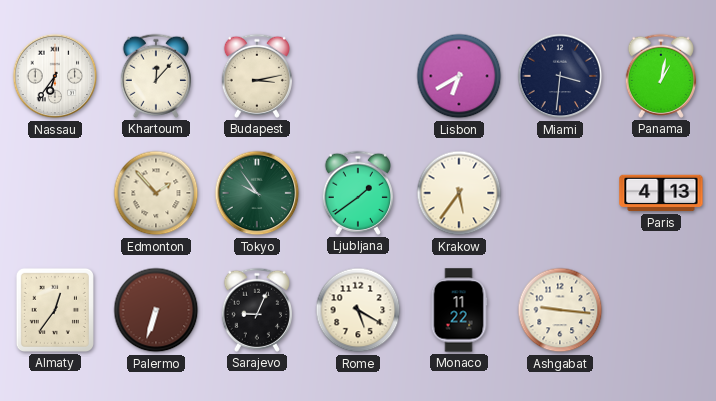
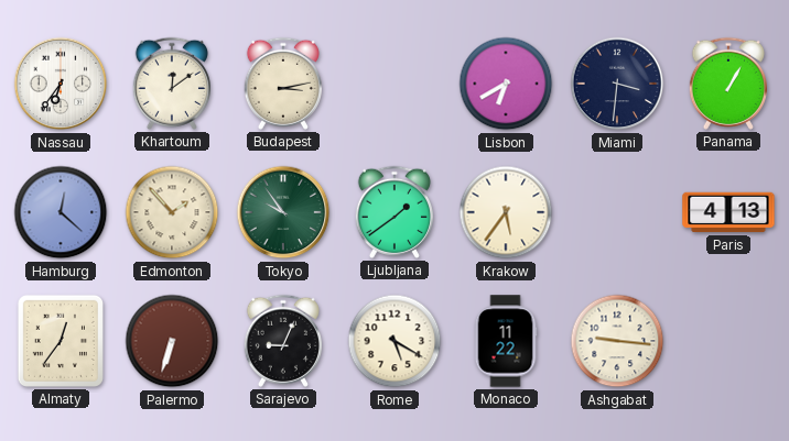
Khartoum: 12:07 -> 12:09 (172, 84)
Panama: 1:02 -> 1:05 (728, 84)
Hamburg: none -> 12:22 (61, 212)
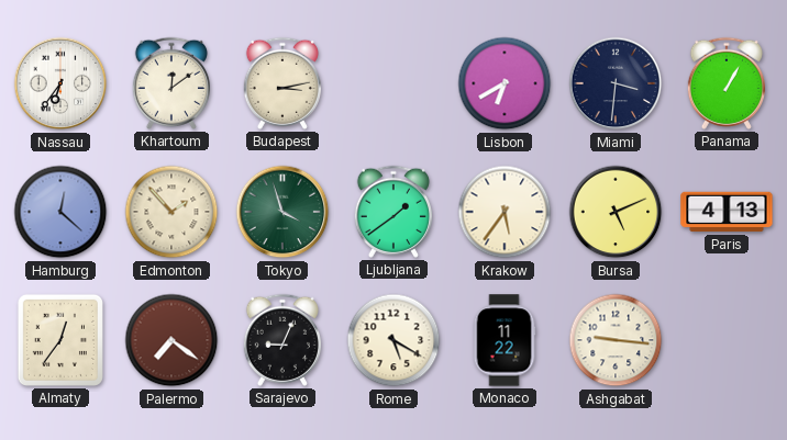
Tokyo: 9:54 -> 3:57 (282, 212)
Bursa: none -> 5:11 (616, 212)
Palermo: 6:33 -> 7:21 (171, 340)
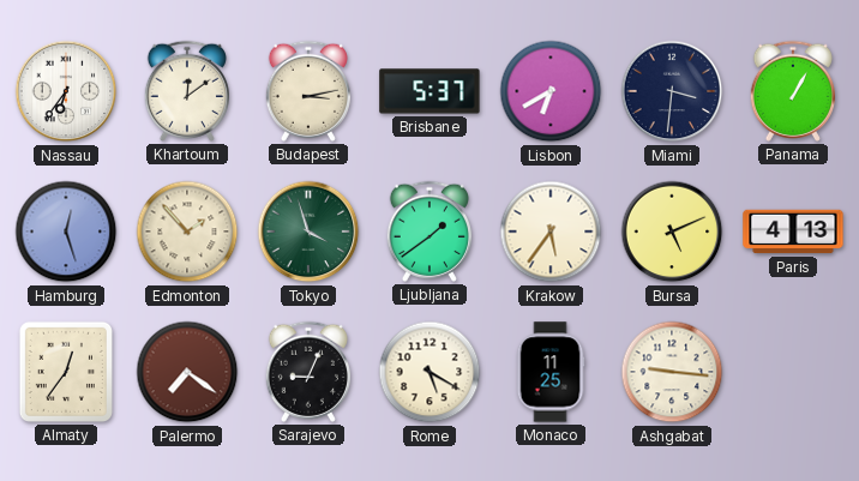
Brisbane: none -> 5:37 (429, 91)
Hamburg: 12:22 -> 12:27 (66, 232)
Monaco: 11:22 -> 11:25 (551, 372)
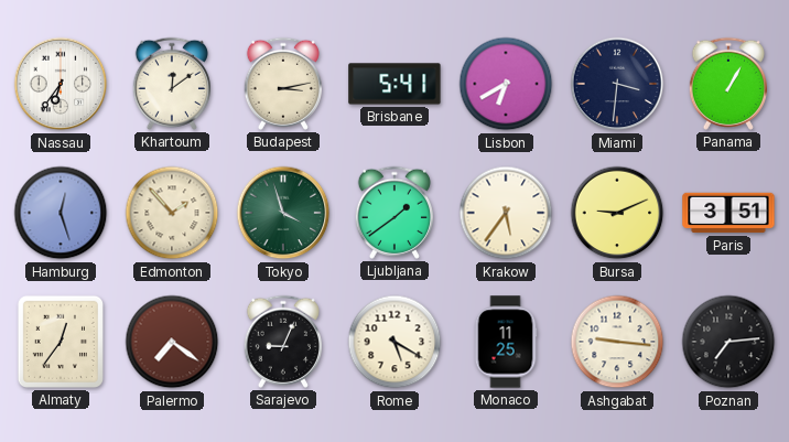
Brisbane: 5:37 -> 5:41 (394, 84)
Bursa: 5:11 -> 9:11 (617, 213)
Paris: 4:13 -> 3:51 (728, 213)
Poznan: none -> 7:14 (728, 342)
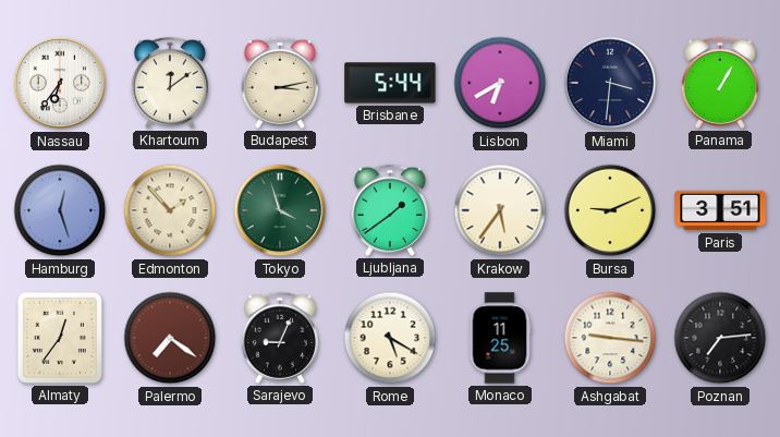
Brisbane: 5:41 -> 5:44 (390, 83)
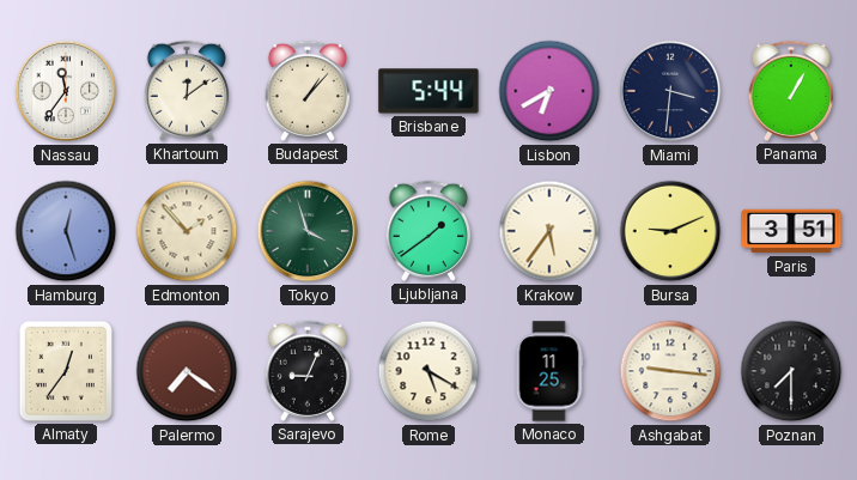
Nassau: 6:36 -> 11:36 (66, 91)
Budapest: 3:13 -> 1:07 (308, 91)
Poznan: 7:14 -> 7:30 (791, 371)
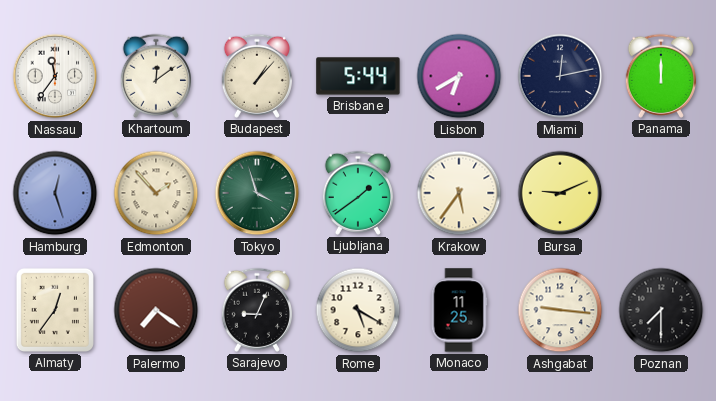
Miami: 3:31 -> 12:13 (560, 76)
Panama: 1:05 -> 12:00 (661, 76)
Paris: 3:51 -> none (791, 231)
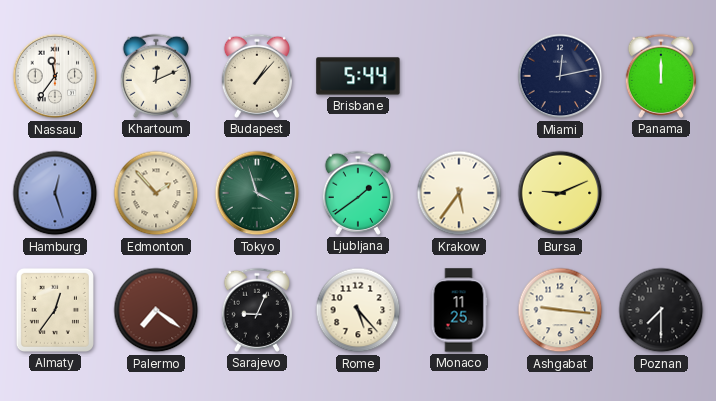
Khartoum: 12:09 -> 12:11 (156, 76)
Lisbon: 6:40 -> none (459, 76)
Rome: 5:20 -> 5:23 (358, 310)
